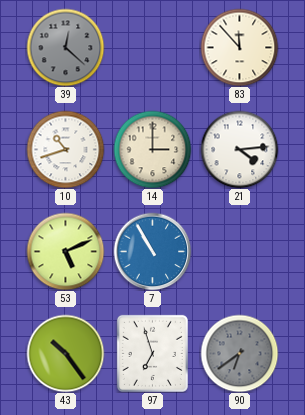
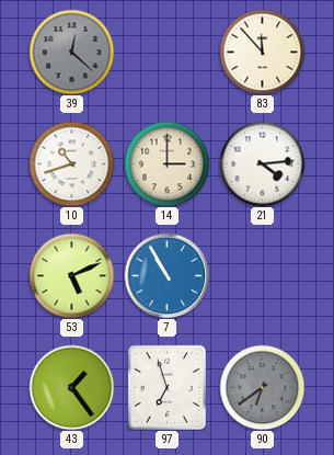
43: 10:24 -> 1:24 (71, 387)
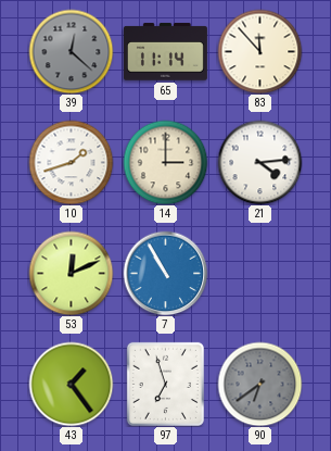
65: none -> 11:14 (165, 52)
10: 10:42 -> 1:42 (71, 162)
53: 5:11 -> 12:11 (71, 273)
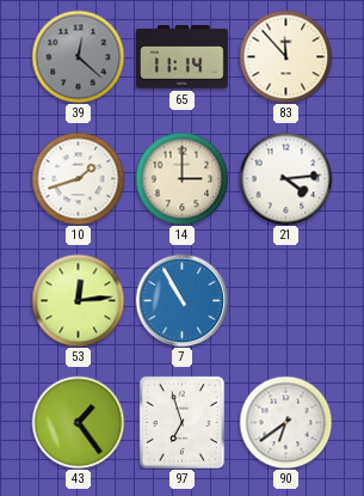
53: 12:11 -> 12:14 (78, 300)
90 dial: grey -> white (285, 422)
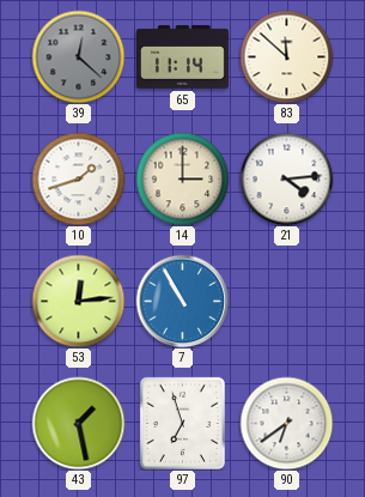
83: 11:53 -> 11:52 (286, 56)
43: 1:24 -> 1:28 (78, 423)
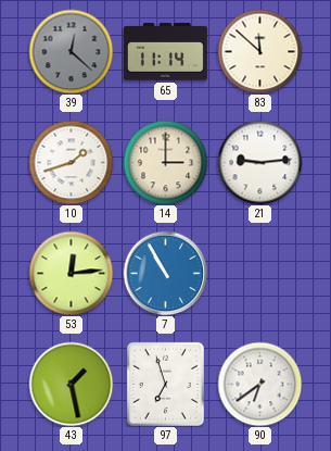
21: 4:14 -> 9:14 (259, 162)
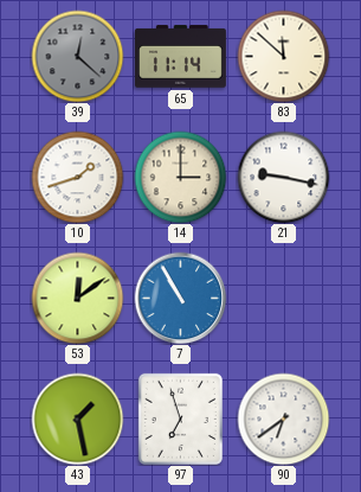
21: 9:14 -> 9:17 (283, 177)
53: 12:14 -> 12:09 (77, 298)
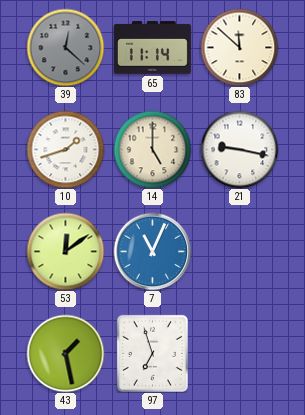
14: 3:00 -> 5:00 (152, 149)
7: 10:55 -> 11:04 (152, 251)
90: 6:39 -> none (283, 418)
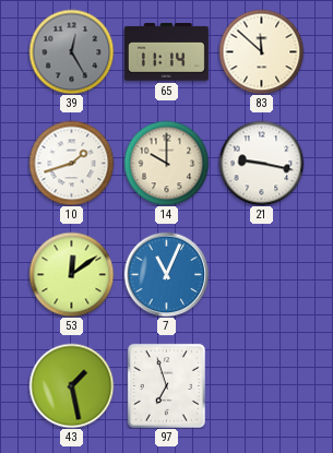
39: 12:22 -> 12:25 (71, 51)
14: 5:00 -> 10:00 (166, 163)
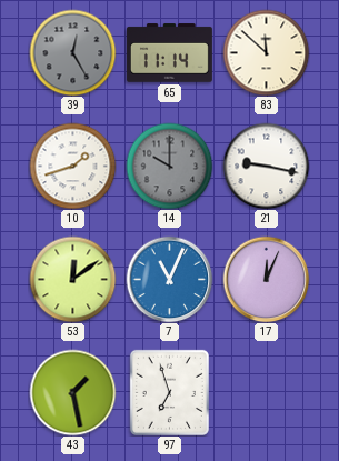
14 dial: cream -> grey (169, 166)
17: none -> 12:04 (266, 279)
